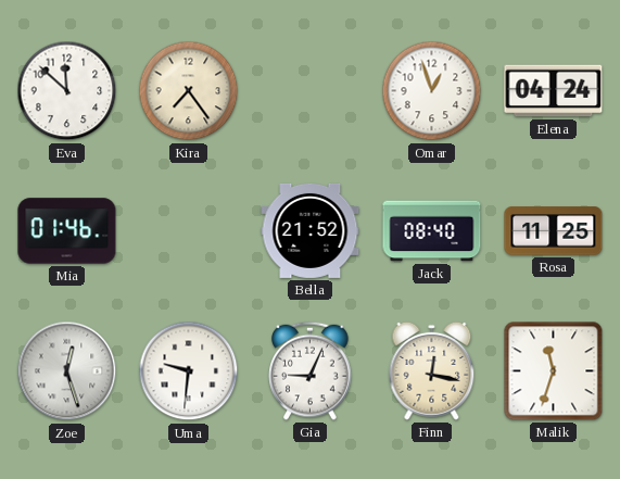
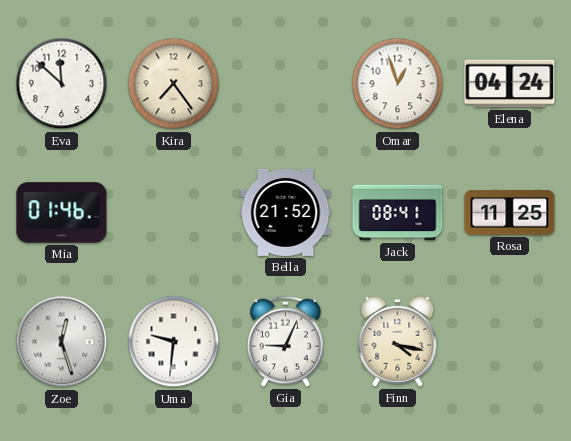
Jack: 08:40 -> 08:41 (398, 213)
Finn: 12:17 -> 4:17 (398, 341)
Malik: 11:33 -> none (554, 371)
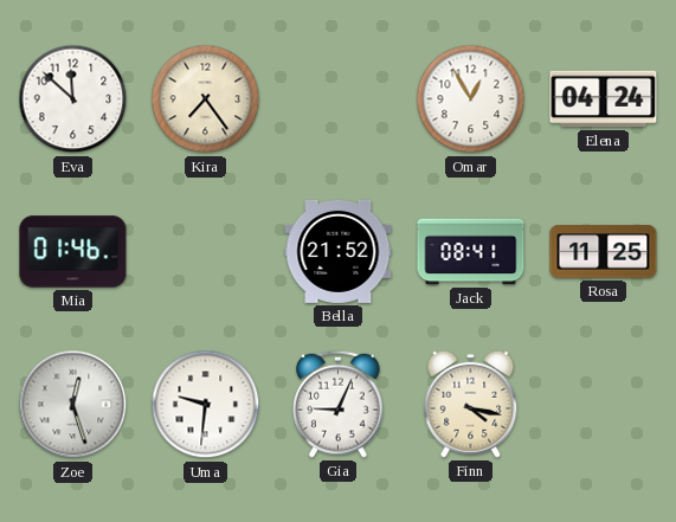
Omar: 12:57 -> 12:55 (471, 99)
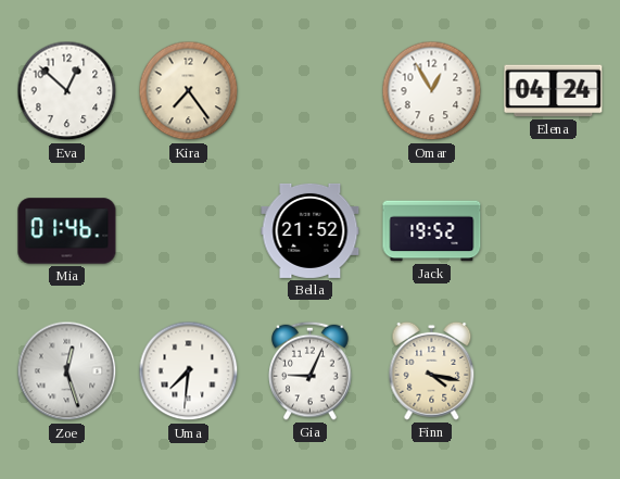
Eva: 11:52 -> 12:52 (67, 91)
Jack: 08:41 -> 19:52 (432, 231)
Rosa: 11:25 -> none (604, 252)
Uma: 9:31 -> 7:31 (189, 371)
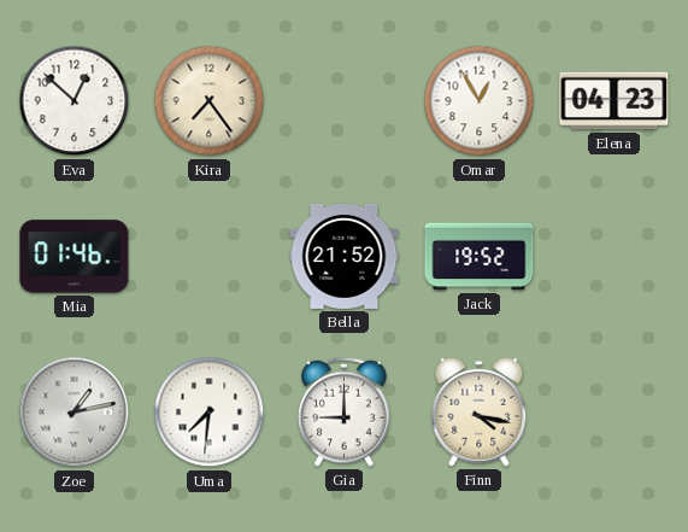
Elena: 04:24 -> 04:23 (615, 101)
Zoe: 12:27 -> 1:13 (75, 413)
Gia: 9:04 -> 9:00 (345, 411)
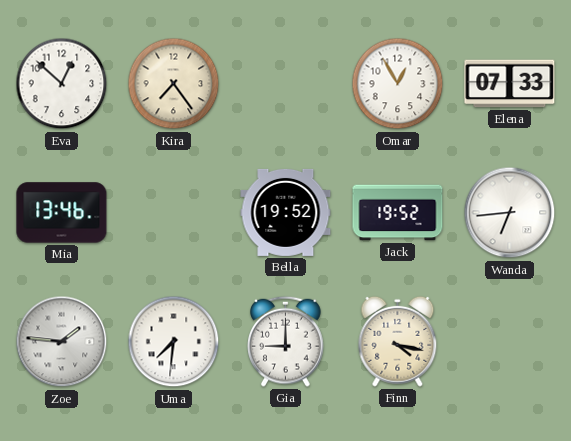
Elena: 04:23 -> 07:33 (510, 84)
Mia: 01:46 -> 13:46 (62, 213)
Bella: 21:52 -> 19:52 (286, 212)
Wanda: none -> 6:44 (510, 213)
Zoe: 1:13 -> 1:46 (62, 342)
